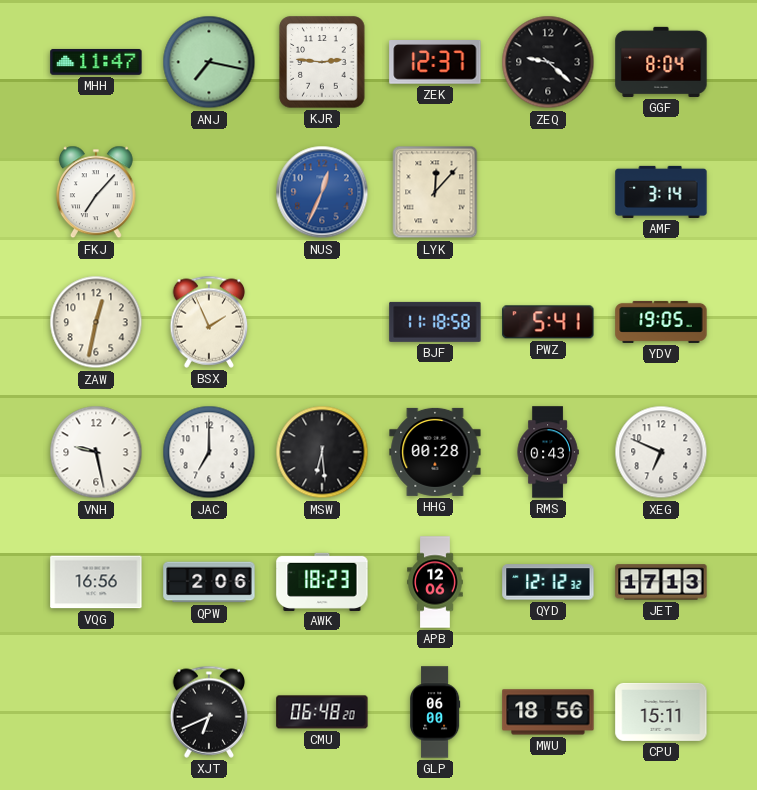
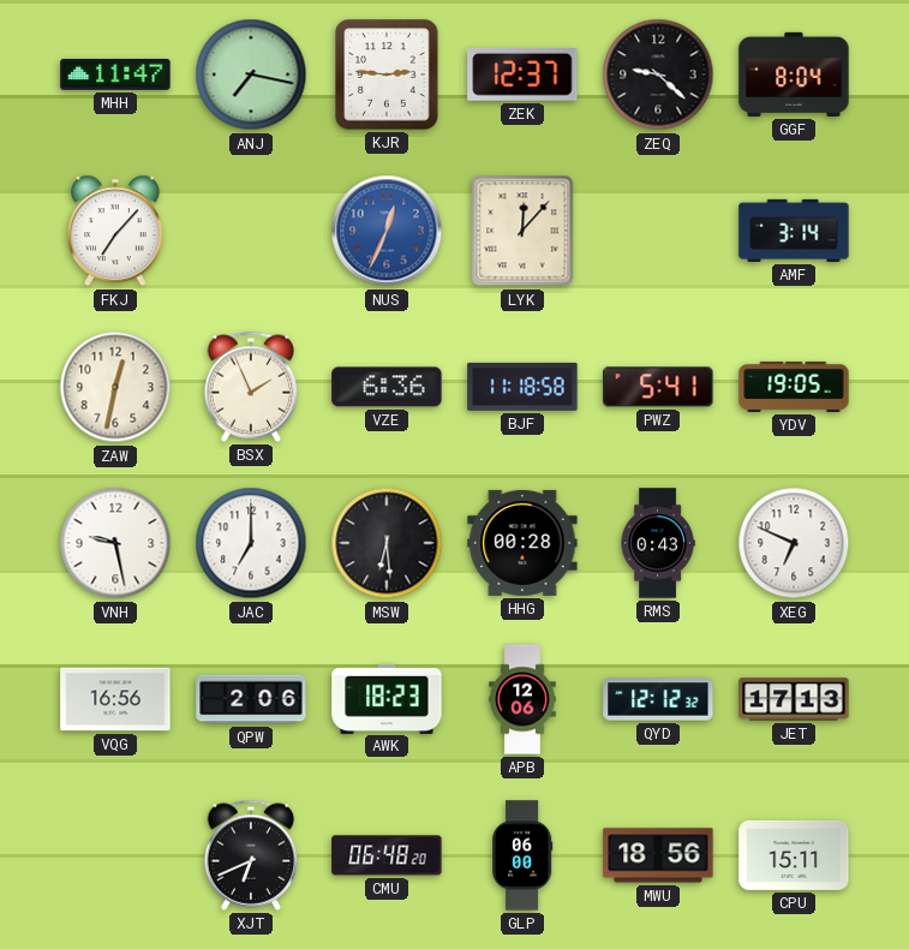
VZE: none -> 6:36 (387, 387)
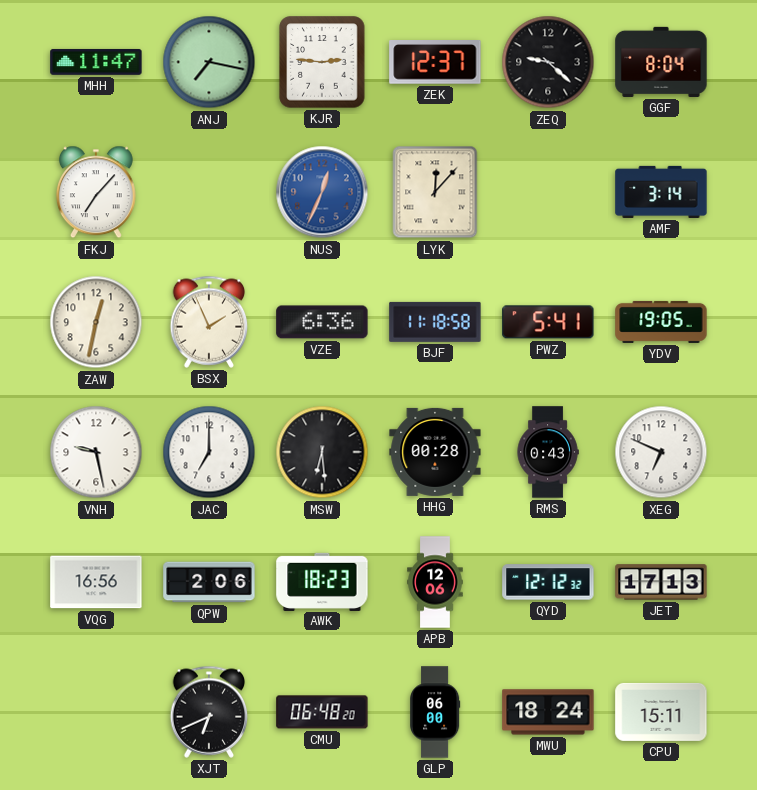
MWU: 18:56 -> 18:24 (548, 712)
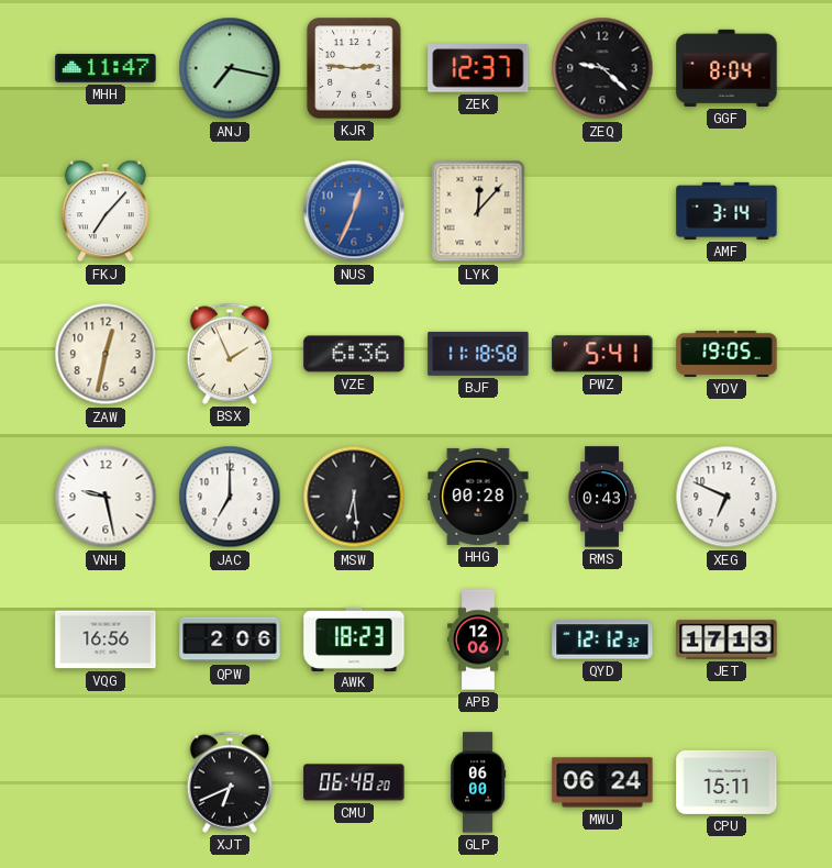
MWU: 18:24 -> 06:24 (602, 782)
